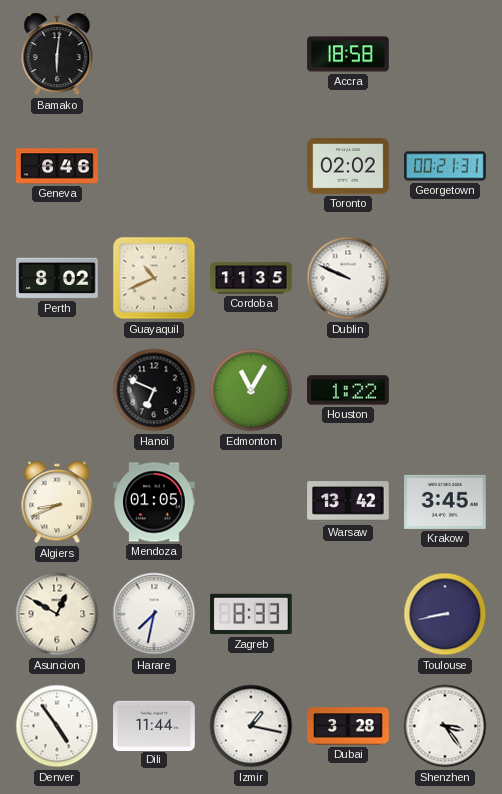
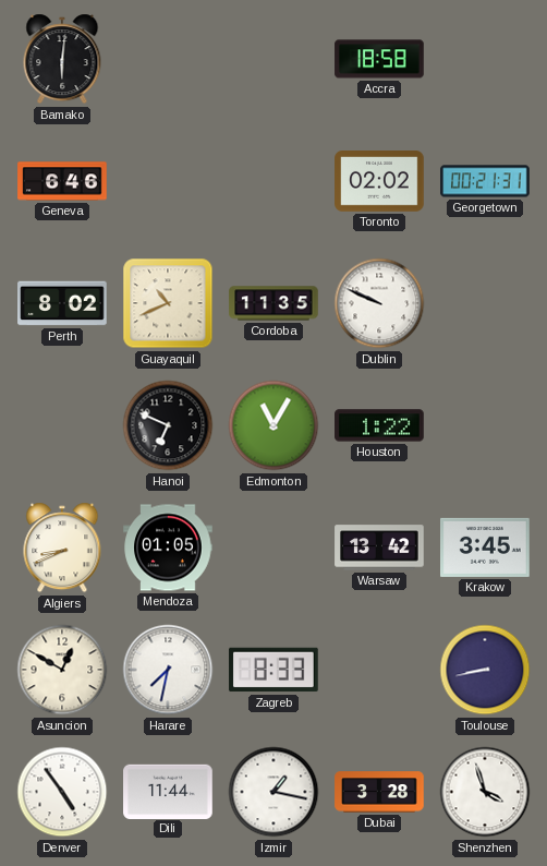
Shenzhen: 3:24 -> 3:57 (485, 792)
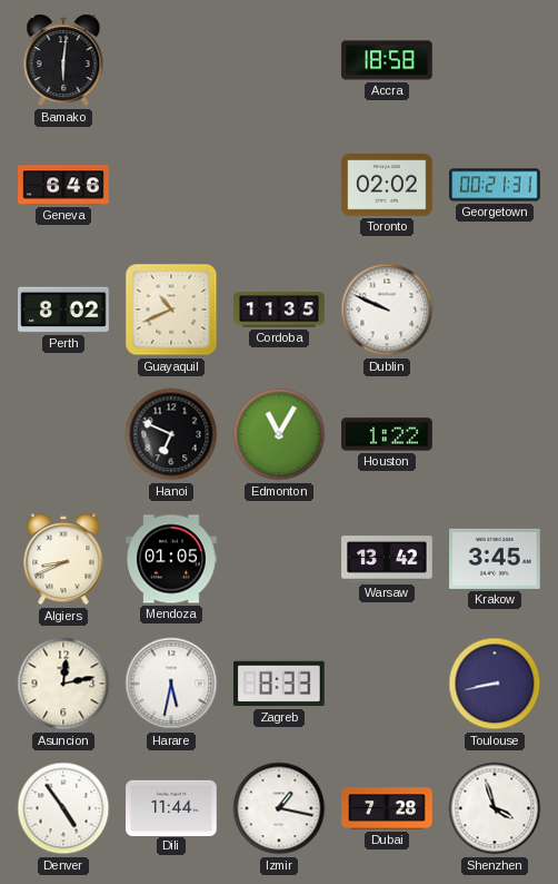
Asuncion: 12:50 -> 12:13 (63, 684)
Harare: 7:32 -> 5:32 (171, 684)
Dubai: 3:28 -> 7:28 (387, 808)
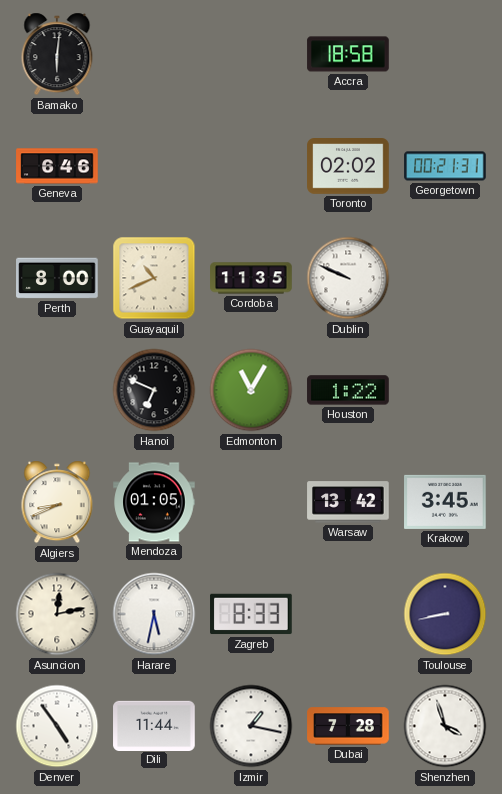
Perth: 8:02 -> 8:00 (57, 278)
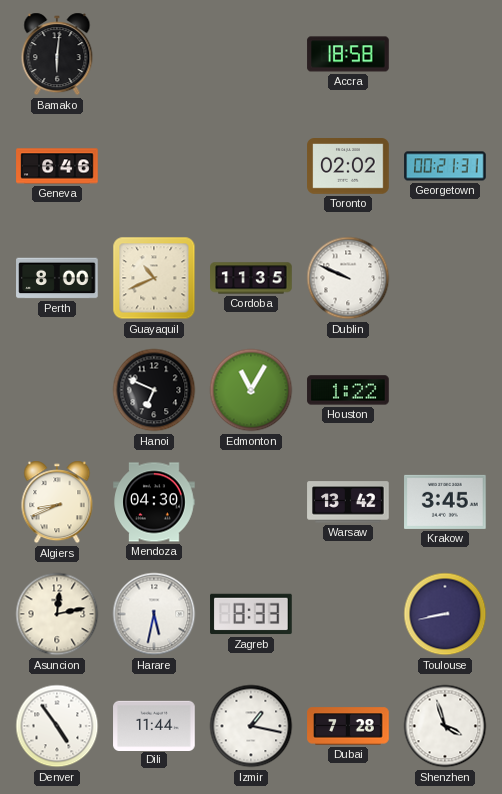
Mendoza: 01:05 -> 04:30 (154, 502)
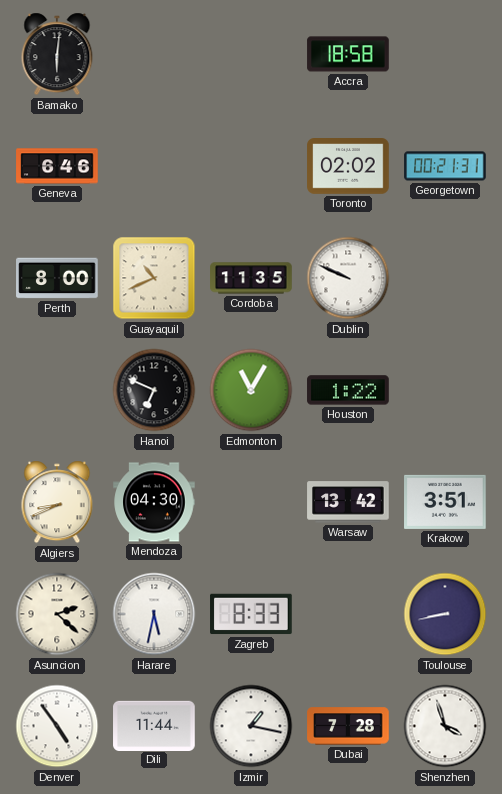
Krakow: 3:45 -> 3:51 (445, 502)
Asuncion: 12:13 -> 2:22 (57, 614)
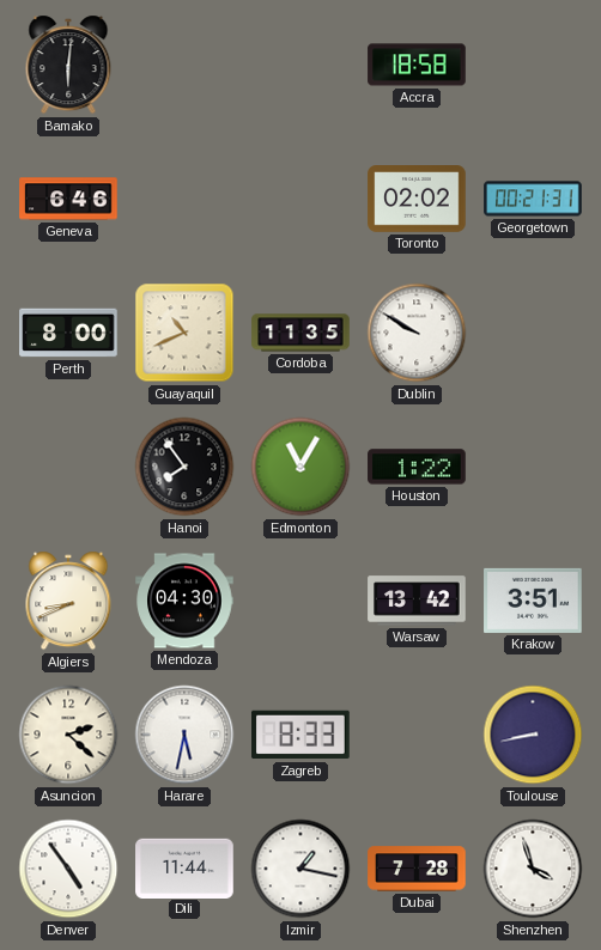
Dublin: 9:49 -> 9:50 (417, 333)
Hanoi: 6:49 -> 7:54 (184, 467)
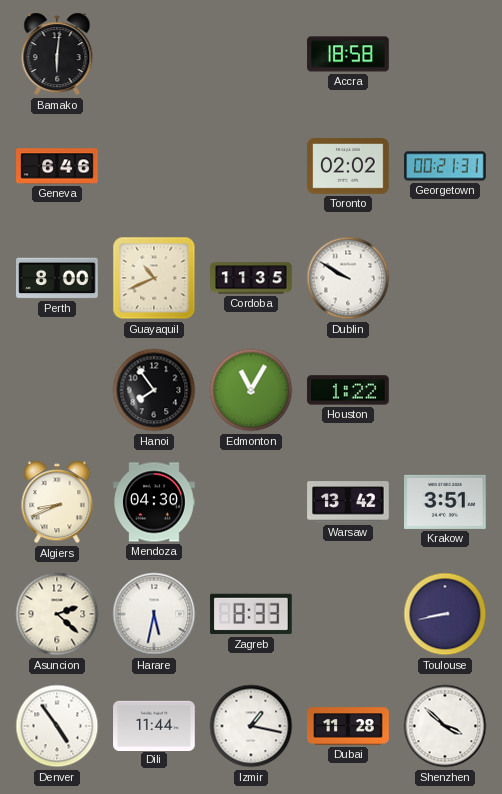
Dubai: 7:28 -> 11:28 (348, 726)
Shenzhen: 3:57 -> 3:52 (445, 726)
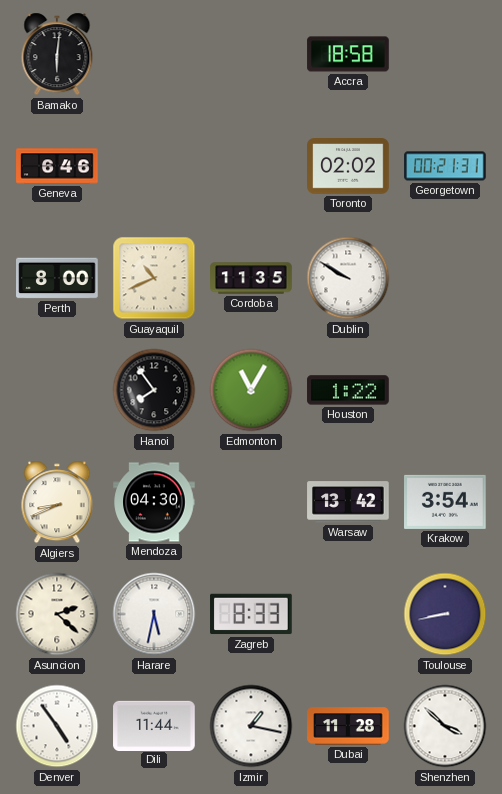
Krakow: 3:51 -> 3:54 (445, 502)
